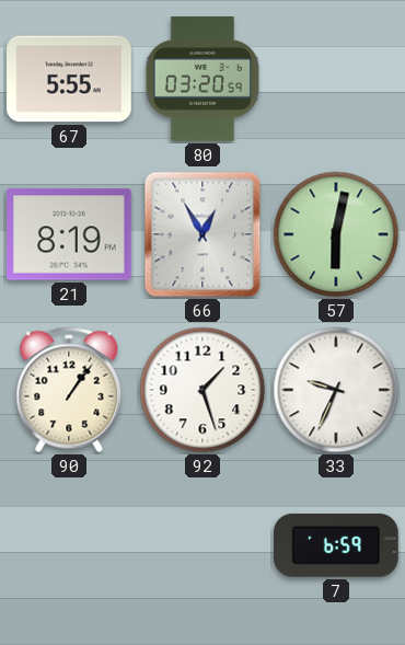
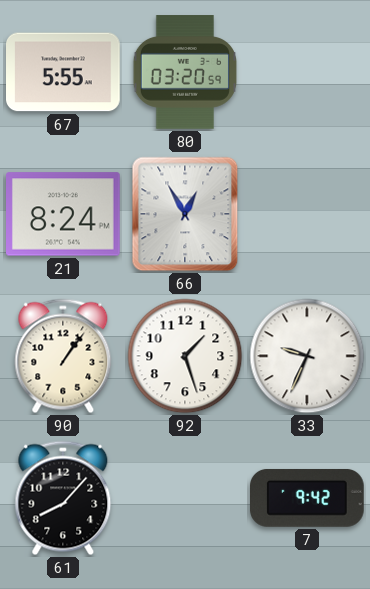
21: 8:19 -> 8:24 (64, 214)
57: 6:02 -> none (336, 234)
61: none -> 8:07 (63, 498)
7: 6:59 -> 9:42 (308, 498)
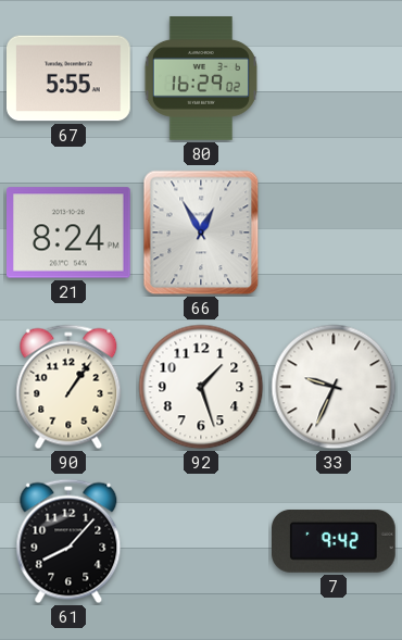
80: 03:20 -> 16:29 (201, 78)
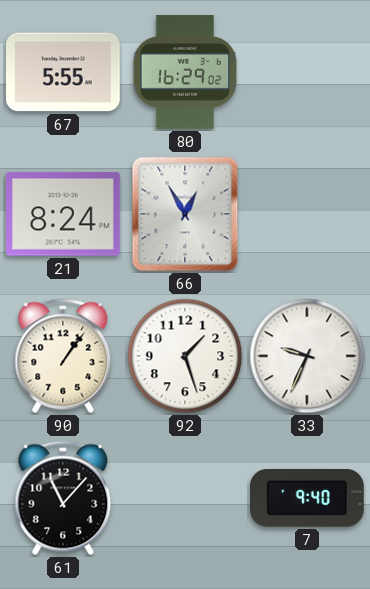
61: 8:07 -> 11:07 (63, 498)
7: 9:42 -> 9:40 (308, 498)
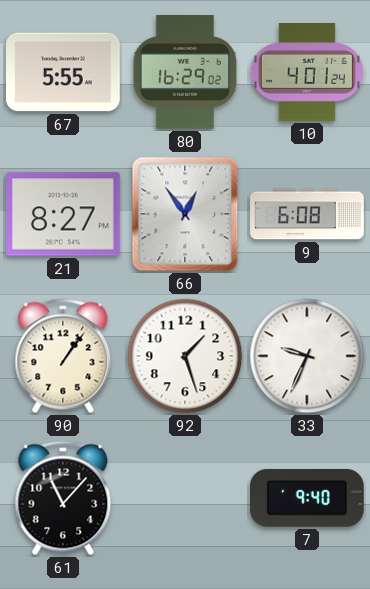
10: none -> 4:01 (307, 73)
21: 8:24 -> 8:27 (64, 214)
66: 12:55 -> 12:54 (185, 214)
9: none -> 6:08 (307, 214)
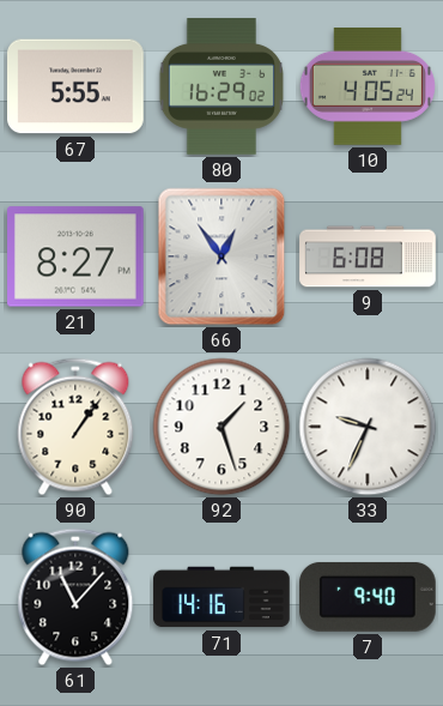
10: 4:01 -> 4:05 (368, 88)
71: none -> 14:16 (221, 597)
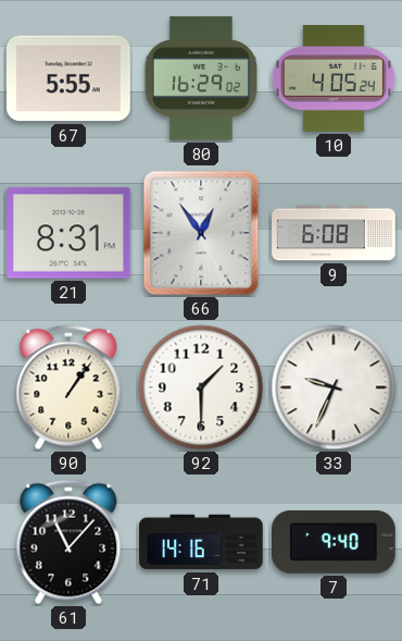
21: 8:27 -> 8:31 (70, 233)
92: 1:27 -> 1:30 (201, 387)
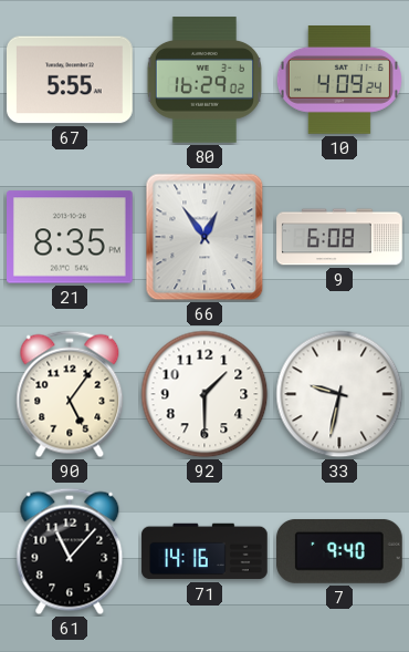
10: 4:05 -> 4:09 (339, 81)
21: 8:31 -> 8:35 (71, 237)
90: 1:06 -> 5:06 (70, 394)
33: 9:34 -> 9:32 (339, 394)
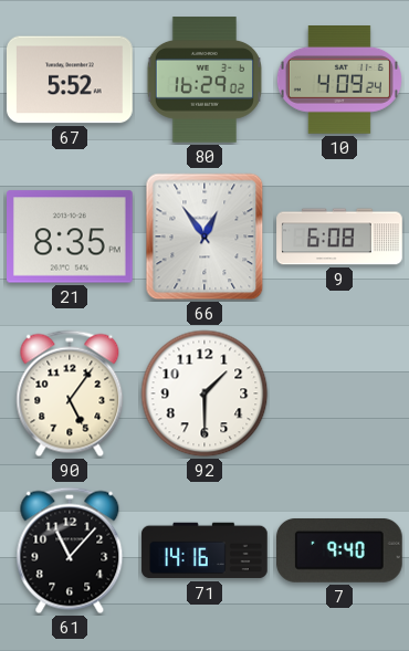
67: 5:55 -> 5:52 (70, 80)
33: 9:32 -> none (339, 394)
